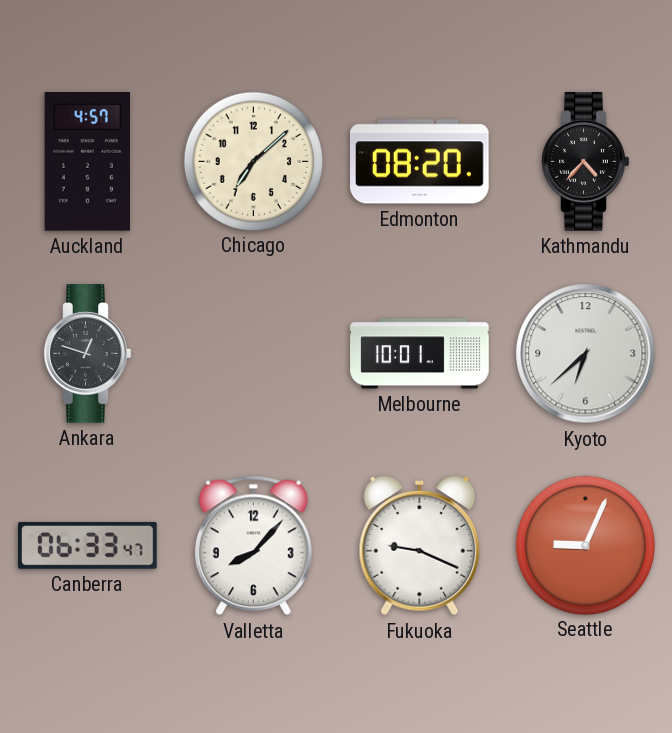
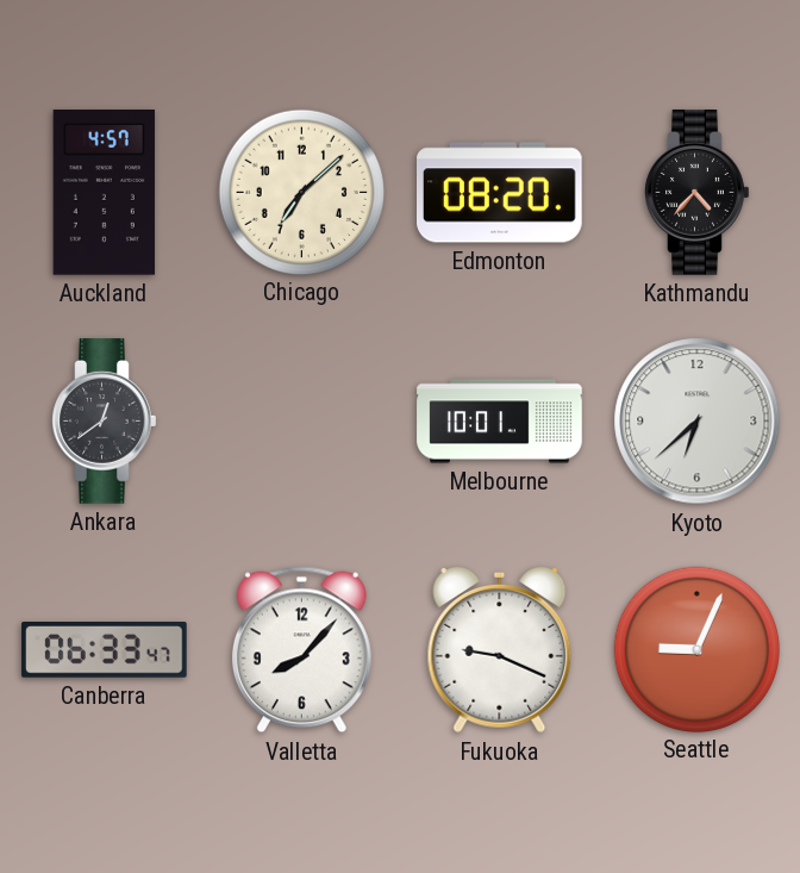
Ankara: 12:48 -> 12:39 (105, 422)
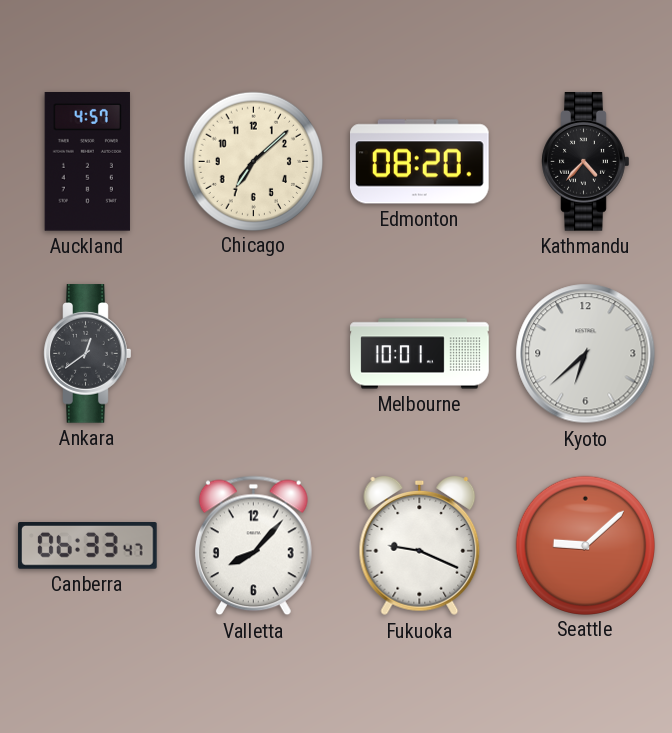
Seattle: 9:04 -> 9:08 (585, 545)
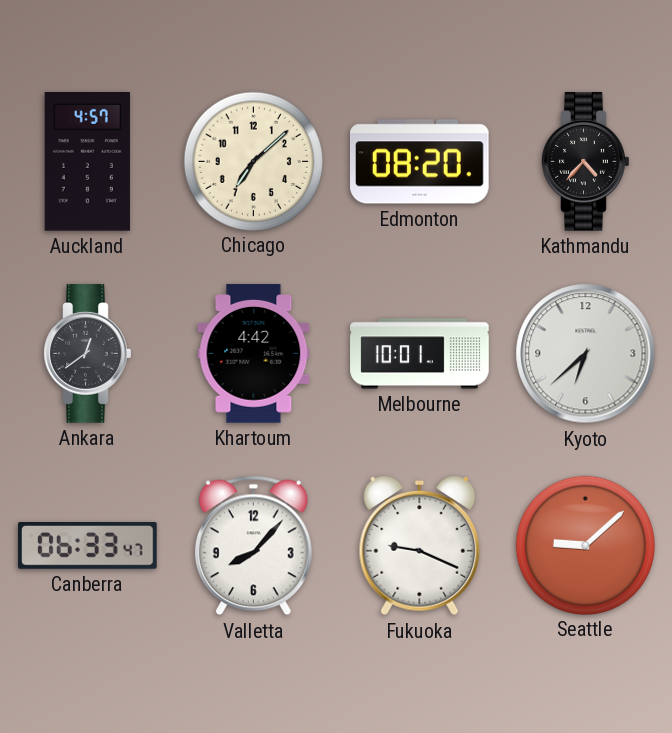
Khartoum: none -> 4:42 (254, 354)
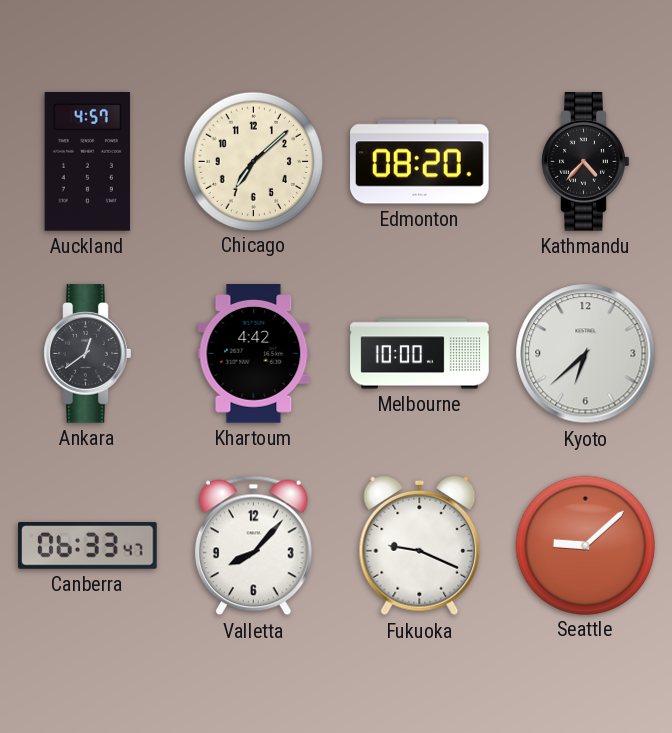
Melbourne: 10:01 -> 10:00 (420, 354)
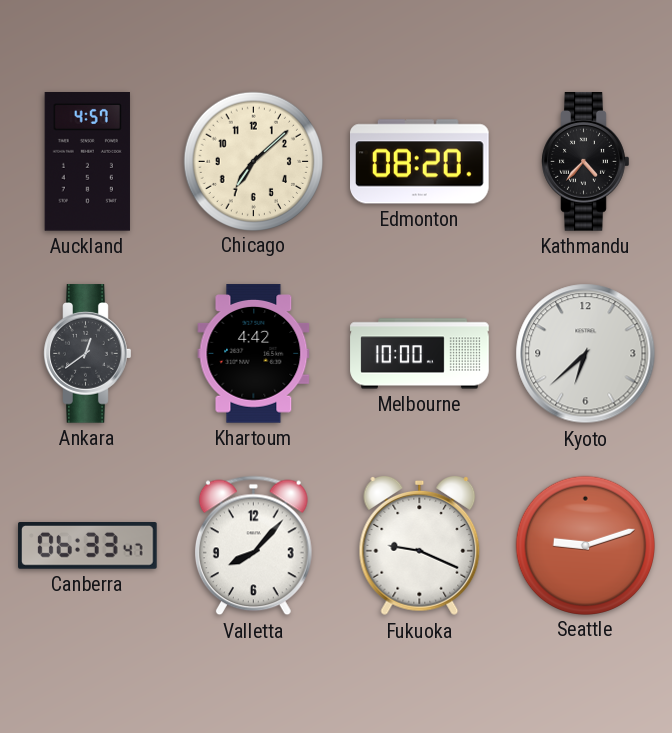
Seattle: 9:08 -> 9:12 (585, 545)
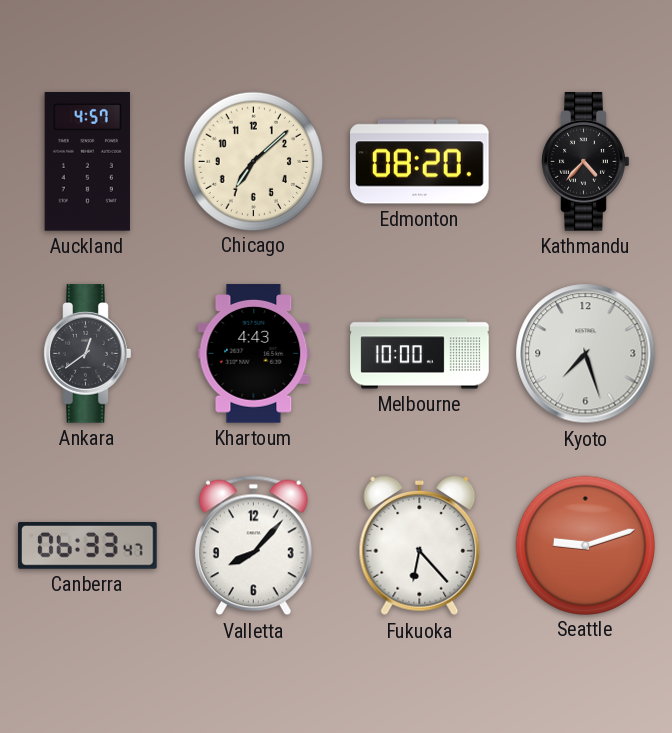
Khartoum: 4:42 -> 4:43 (254, 354)
Kyoto: 6:38 -> 7:27 (586, 354)
Fukuoka: 9:19 -> 6:23 (420, 546)
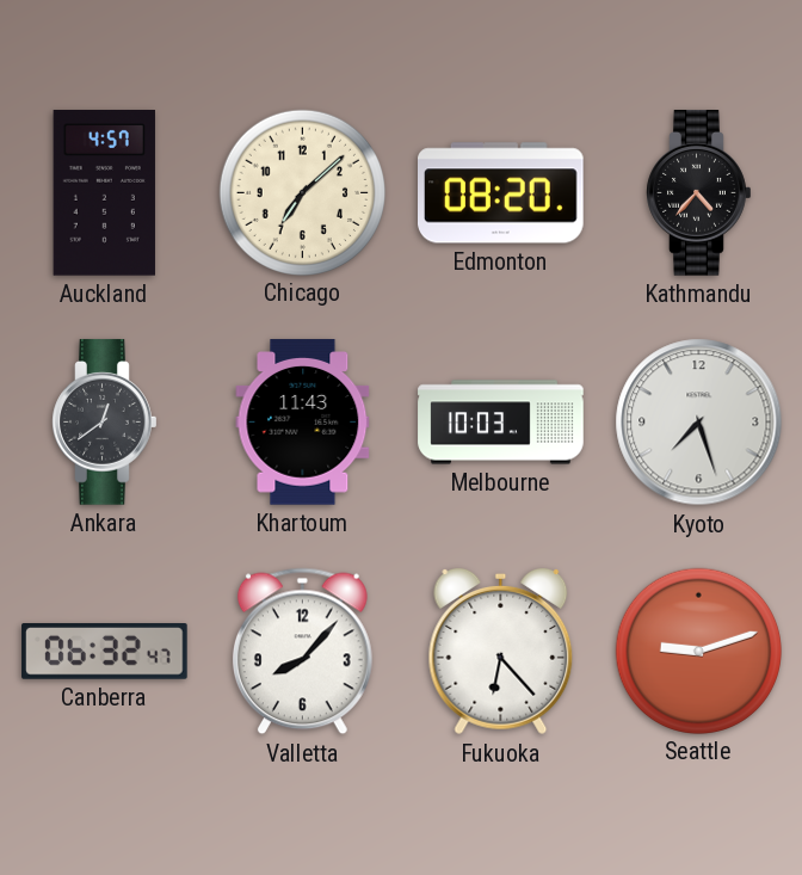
Khartoum: 4:43 -> 11:43 (303, 423)
Melbourne: 10:00 -> 10:03 (501, 423)
Canberra: 06:33 -> 06:32 (105, 652)
